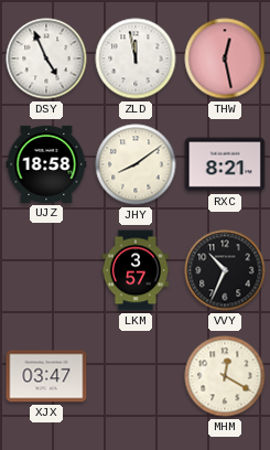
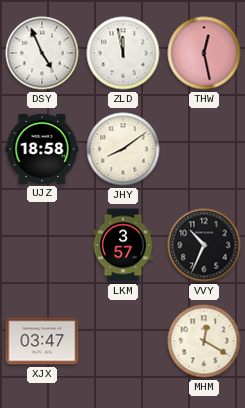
RXC: 8:21 -> none (225, 164)
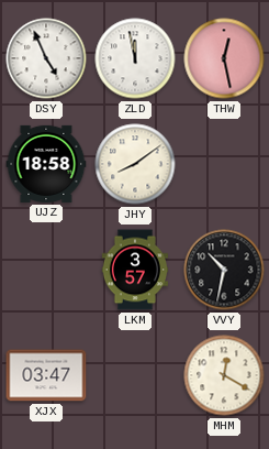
VVY: 10:34 -> 10:32 (224, 270)
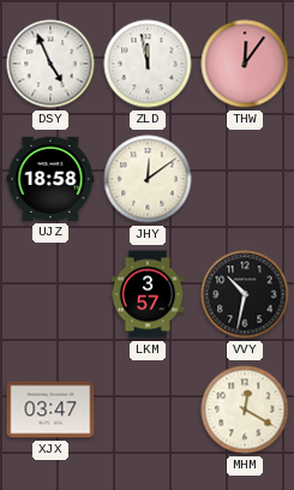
THW: 12:28 -> 12:06 (245, 64)
JHY: 8:09 -> 12:09 (148, 179)
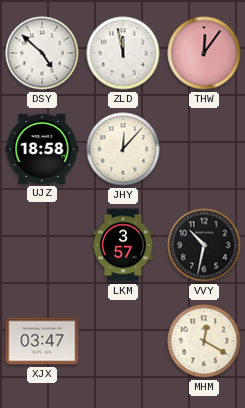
DSY: 4:56 -> 4:52 (42, 53)
JHY: 12:09 -> 12:07 (123, 149)
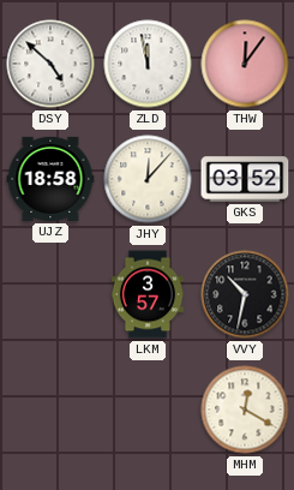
GKS: none -> 03:52 (245, 179)
XJX: 03:47 -> none (42, 341)
